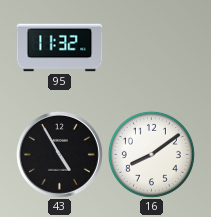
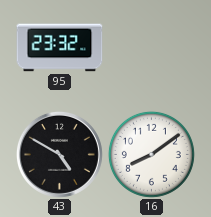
95: 11:32 -> 23:32 (60, 48)
43: 4:55 -> 4:50 (59, 154)
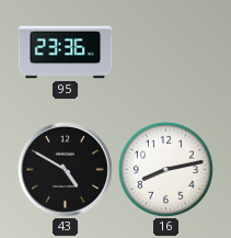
95: 23:32 -> 23:36 (66, 53)
16: 8:09 -> 8:13 (165, 169)
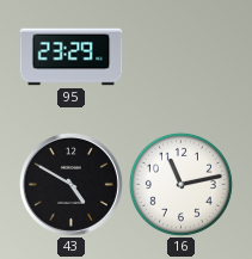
95: 23:36 -> 23:29 (72, 57)
16: 8:13 -> 11:13 (180, 184)
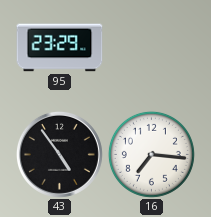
43: 4:50 -> 4:54 (59, 154)
16: 11:13 -> 7:16 (151, 154)
